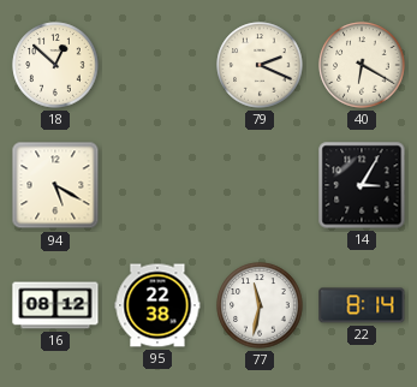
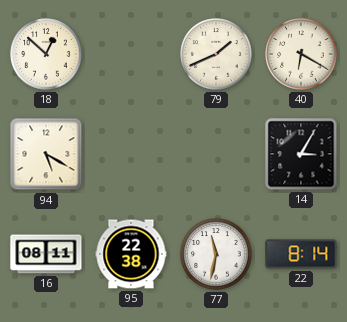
79: 2:19 -> 1:41 (216, 54)
16: 08:12 -> 08:11 (46, 254)
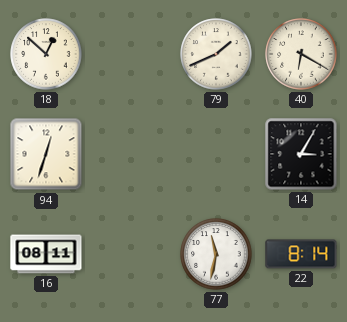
94: 5:20 -> 12:33 (46, 154)
95: 22:38 -> none (131, 254)
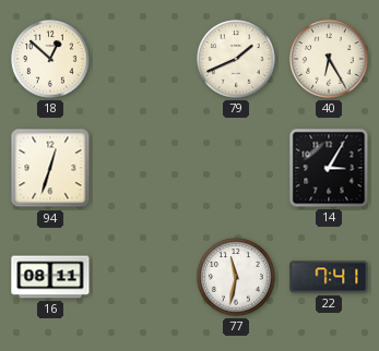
40: 6:20 -> 6:25 (329, 59)
22: 8:14 -> 7:41 (329, 277)
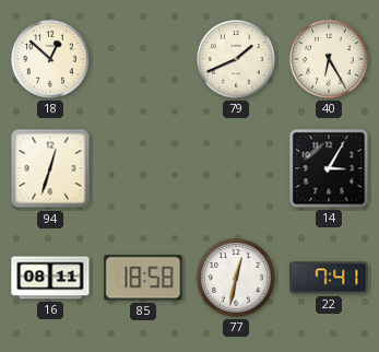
85: none -> 18:58 (143, 278)
77: 11:32 -> 12:32 (236, 278)
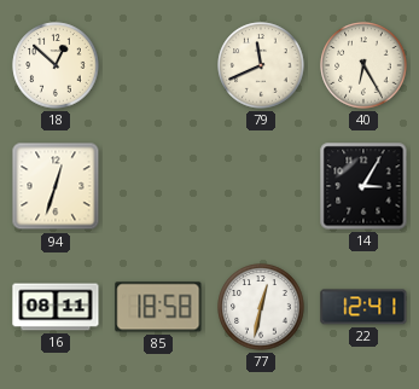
79: 1:41 -> 11:41 (261, 65)
22: 7:41 -> 12:41 (363, 307)
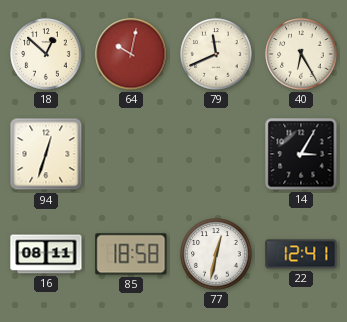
64: none -> 10:02 (131, 54)
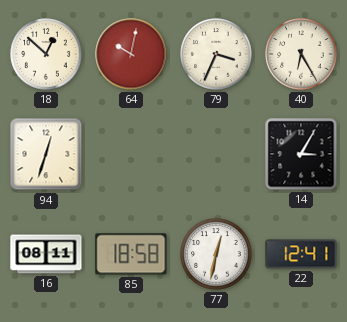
79: 11:41 -> 3:34 (216, 54)
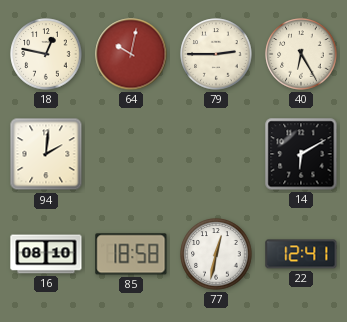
18: 12:52 -> 12:47 (46, 54)
79: 3:34 -> 2:45 (216, 54)
94: 12:33 -> 2:01 (46, 154)
14: 3:05 -> 6:10 (301, 154)
16: 08:11 -> 08:10 (46, 254)
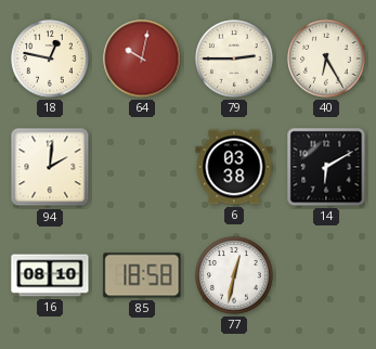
6: none -> 03:38 (234, 167)
22: 12:41 -> none (301, 254)
